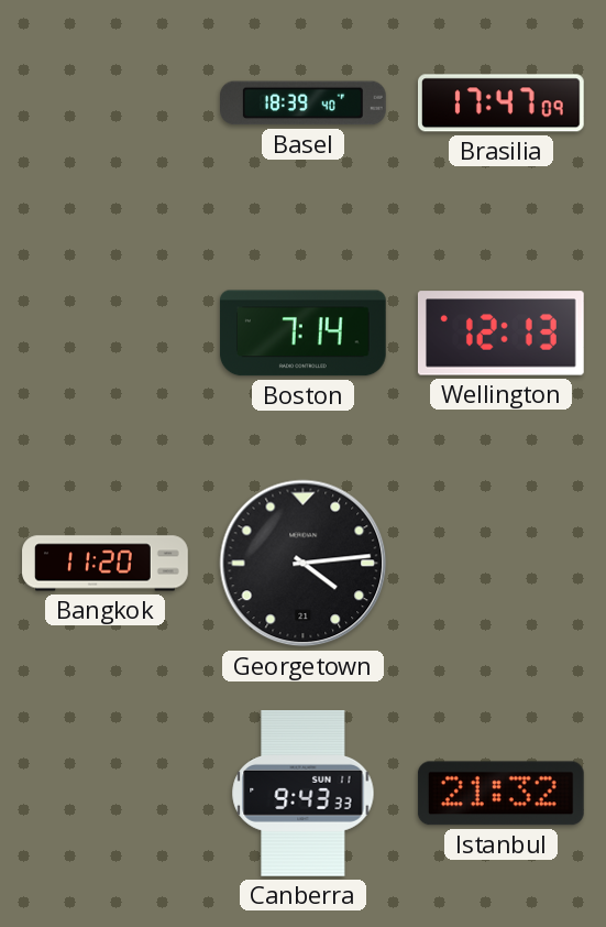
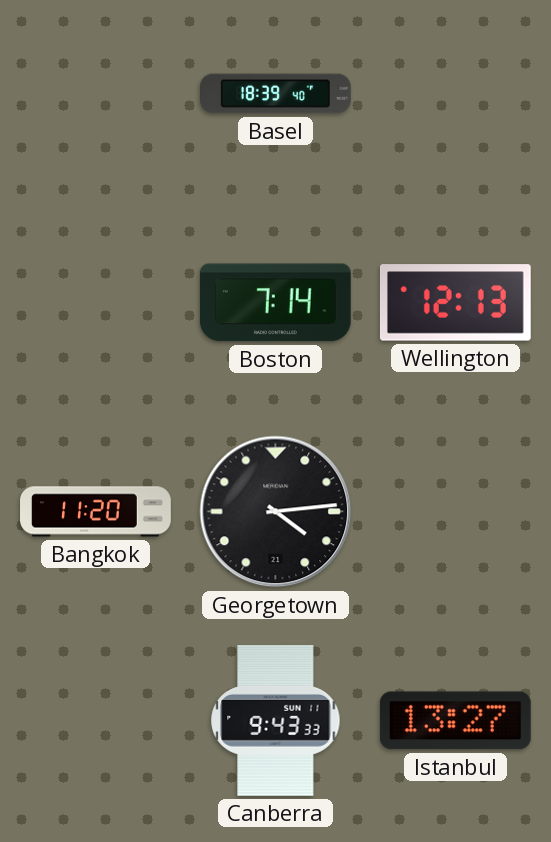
Brasilia: 17:47 -> none (502, 103)
Istanbul: 21:32 -> 13:27 (455, 721)
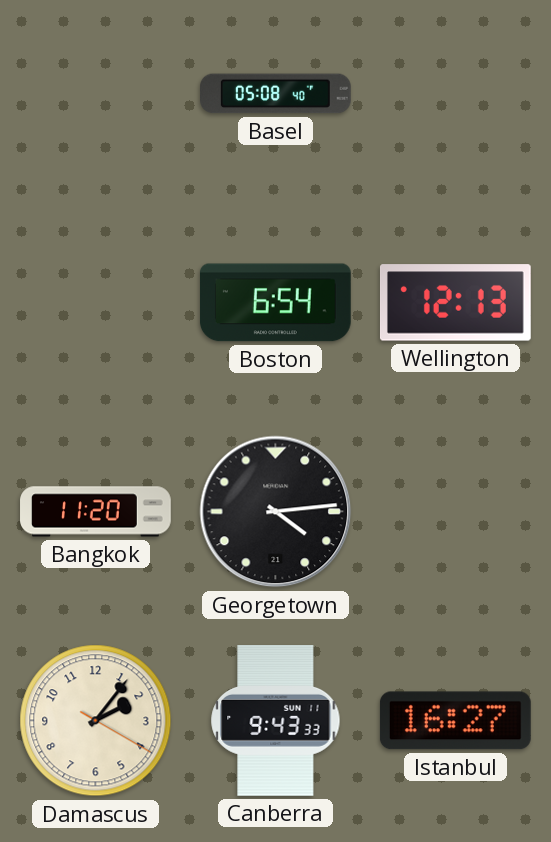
Basel: 18:39 -> 05:08 (276, 94)
Boston: 7:14 -> 6:54 (275, 303)
Damascus: none -> 2:06 (96, 721)
Istanbul: 13:27 -> 16:27 (455, 721)
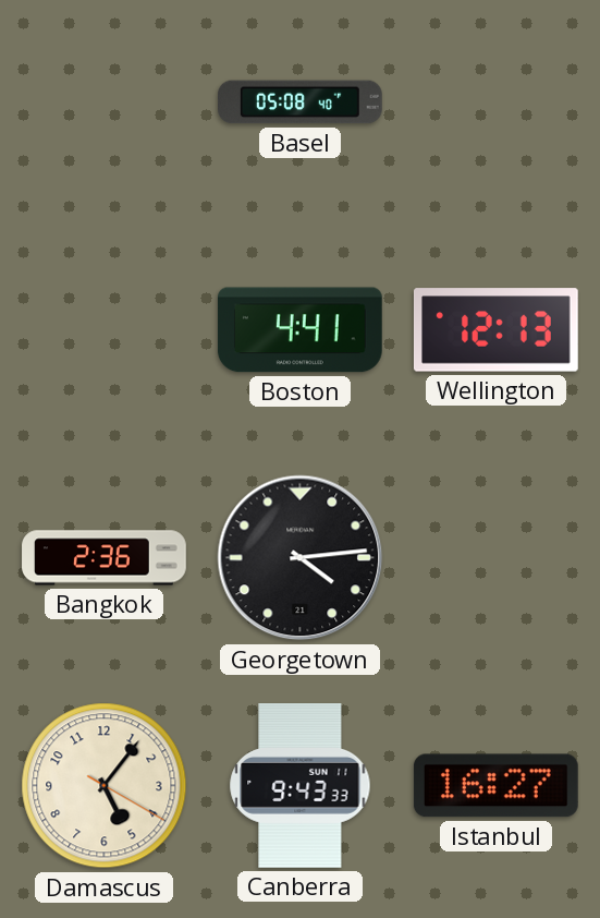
Boston: 6:54 -> 4:41 (299, 330)
Bangkok: 11:20 -> 2:36 (105, 558)
Damascus: 2:06 -> 5:06 (105, 786)
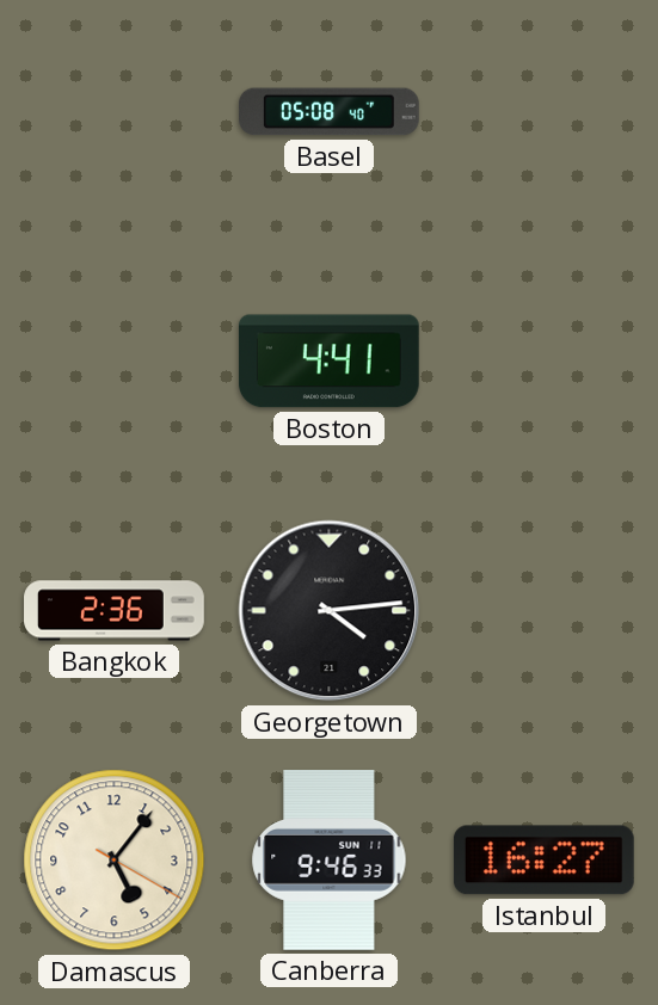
Wellington: 12:13 -> none (495, 330)
Canberra: 9:43 -> 9:46 (330, 861)
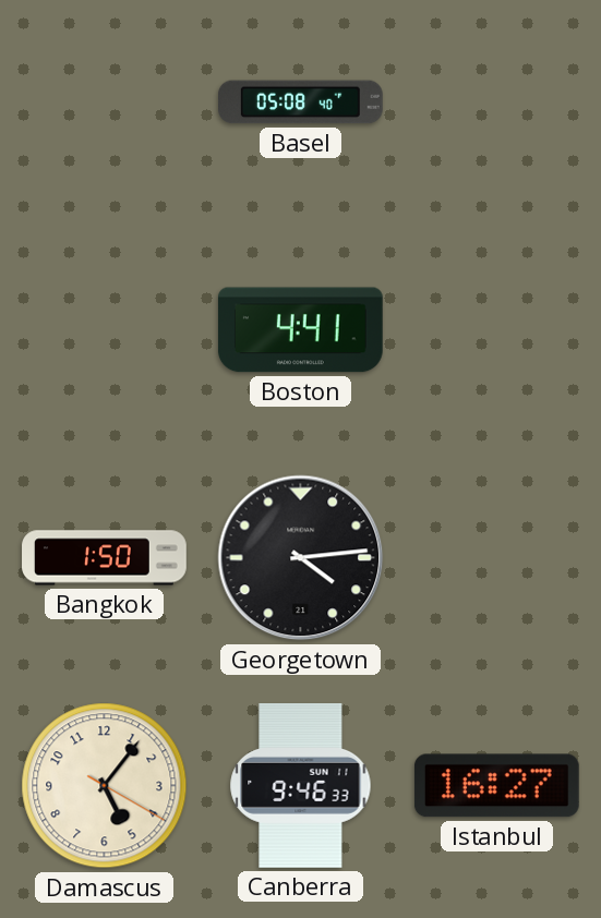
Bangkok: 2:36 -> 1:50 (105, 558)
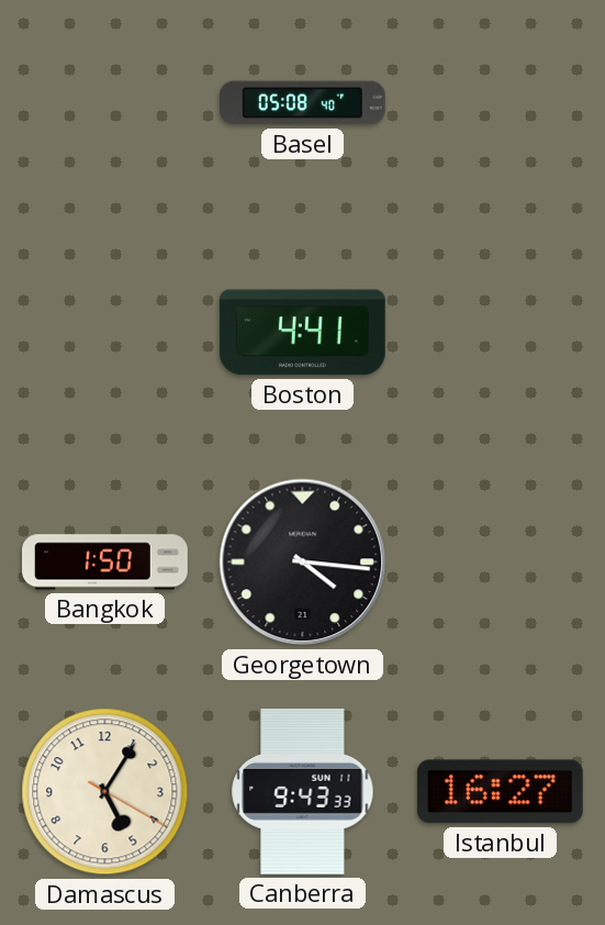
Georgetown: 4:14 -> 4:16 (303, 562)
Damascus: 5:06 -> 5:05 (105, 792)
Canberra: 9:46 -> 9:43 (303, 792)
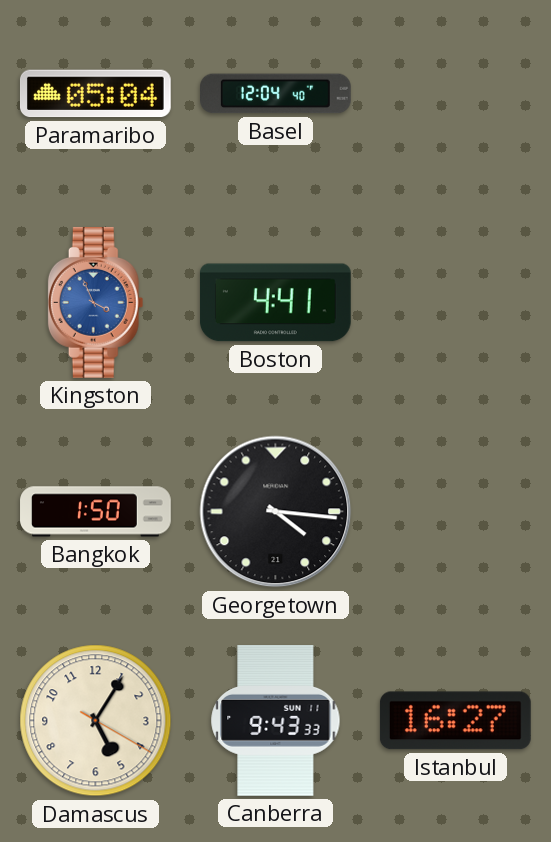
Paramaribo: none -> 05:04 (95, 94)
Basel: 05:08 -> 12:04 (276, 94)
Kingston: none -> 3:56 (96, 303)
